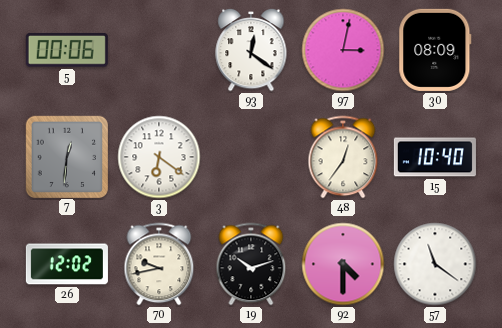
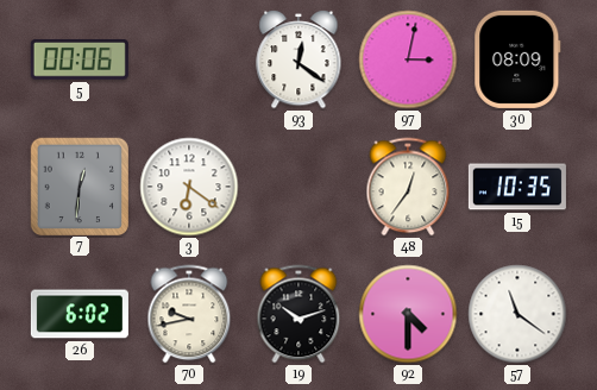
15: 10:40 -> 10:35 (517, 187)
26: 12:02 -> 6:02 (80, 314)
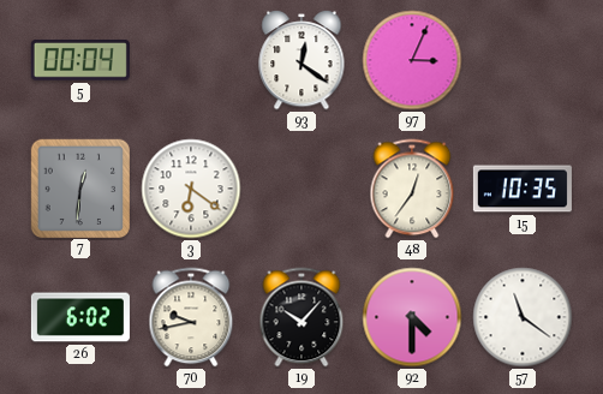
5: 00:06 -> 00:04 (80, 60)
97: 3:02 -> 3:04 (412, 60)
30: 08:09 -> none (517, 59)
19: 10:12 -> 10:07 (301, 317)
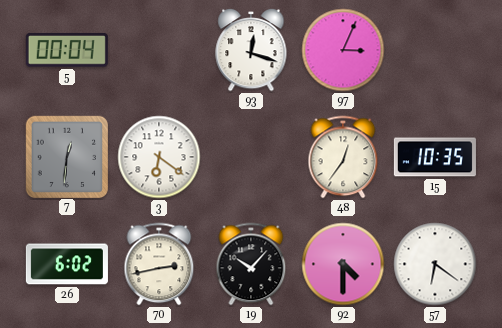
93: 12:21 -> 12:18 (251, 50)
70: 9:43 -> 2:43 (159, 264)
57: 11:21 -> 6:21 (435, 264)
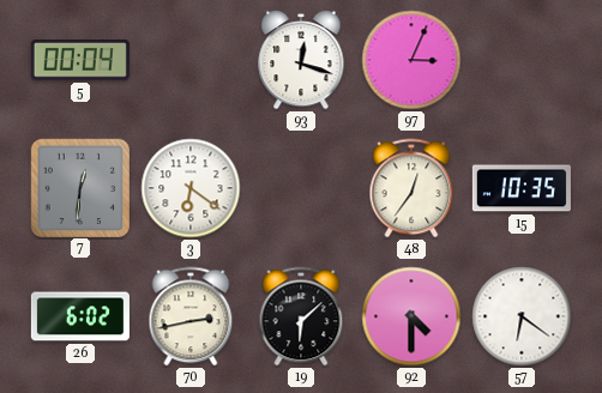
19: 10:07 -> 6:08 (301, 316)
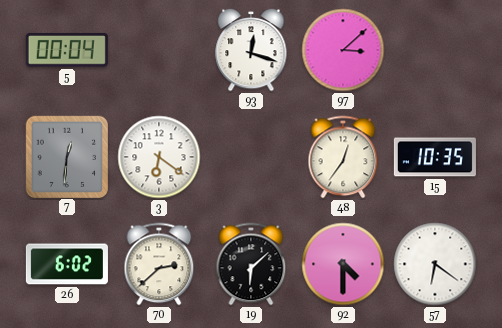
97: 3:04 -> 3:08 (343, 50)
70: 2:43 -> 2:38 (159, 264)
